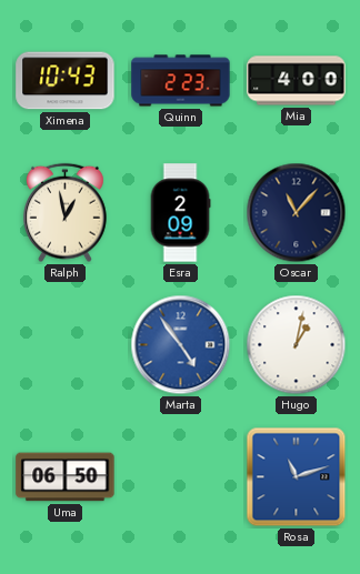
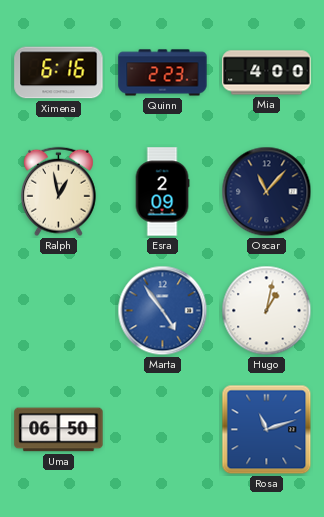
Ximena: 10:43 -> 6:16 (59, 73)
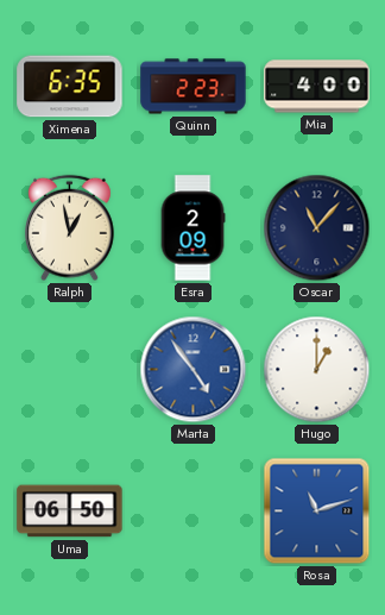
Ximena: 6:16 -> 6:35 (70, 87)
Hugo: 1:02 -> 1:00 (317, 370)
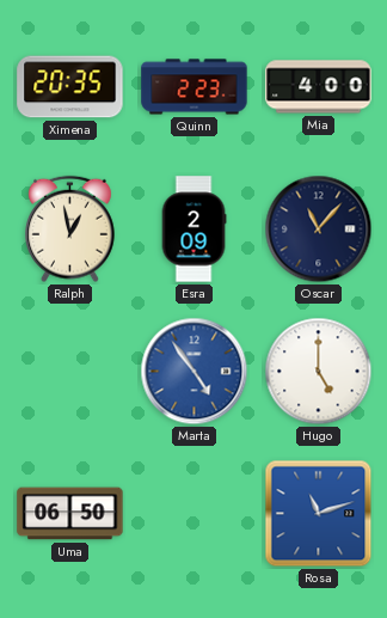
Ximena: 6:35 -> 20:35 (70, 87)
Hugo: 1:00 -> 5:00 (319, 372)
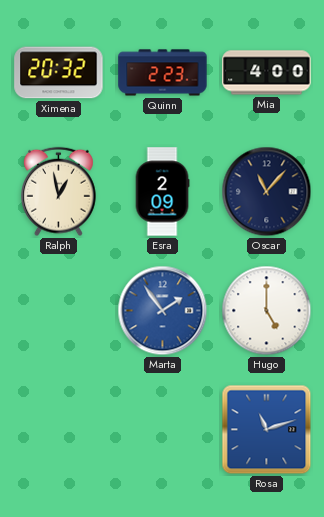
Ximena: 20:35 -> 20:32 (59, 73)
Marta: 4:54 -> 1:54 (163, 311)
Uma: 06:50 -> none (70, 514)
